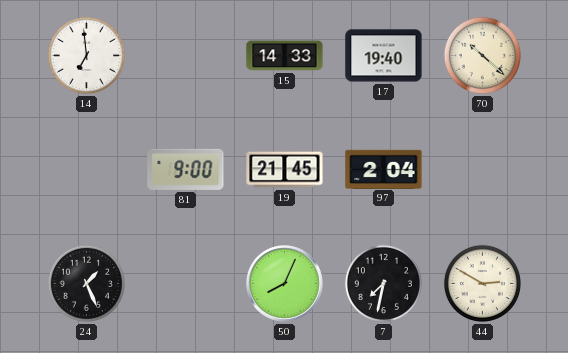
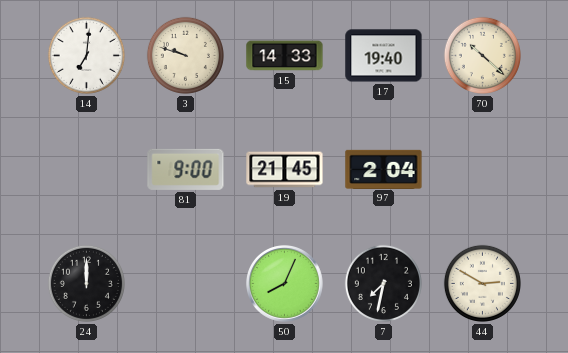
14: 6:59 -> 7:01 (86, 55)
3: none -> 9:48 (185, 55)
24: 1:26 -> 12:00 (86, 283)
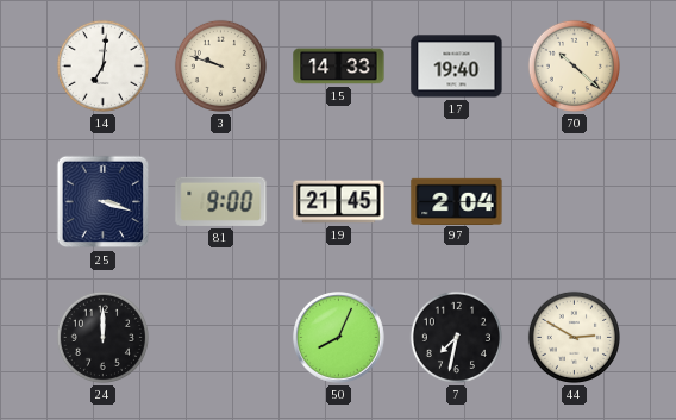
25: none -> 3:18 (104, 202)
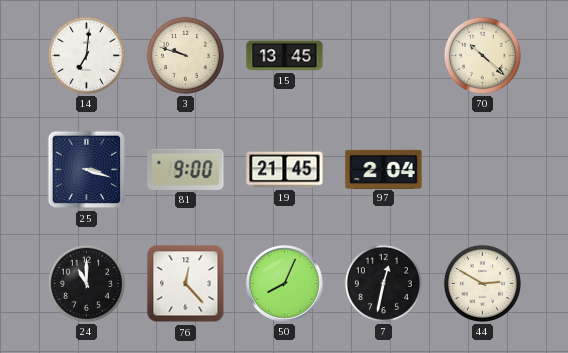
15: 14:33 -> 13:45 (285, 56)
17: 19:40 -> none (457, 67)
24: 12:00 -> 11:00 (86, 283)
76: none -> 12:23 (186, 284)
7: 7:32 -> 12:32 (383, 283)
